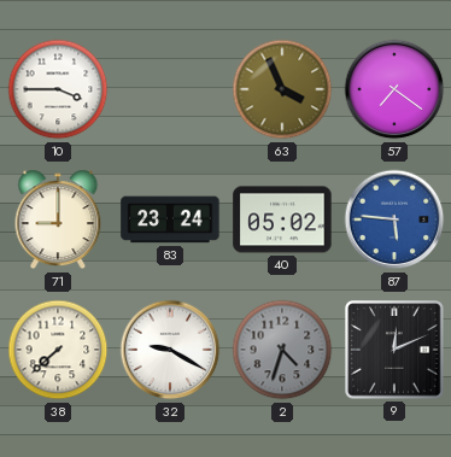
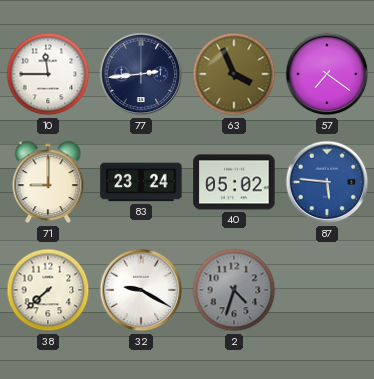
10: 3:45 -> 11:45 (48, 74)
77: none -> 2:44 (141, 74)
9: 12:11 -> none (394, 350)
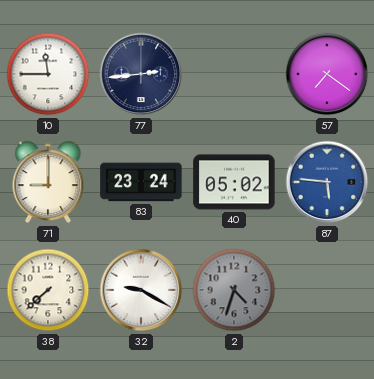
63: 3:56 -> none (234, 74)
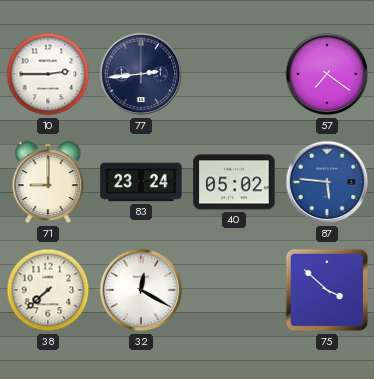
10: 11:45 -> 2:45 (48, 74)
32: 9:20 -> 12:20 (141, 290)
2: 4:33 -> none (234, 290)
75: none -> 3:52 (327, 290)
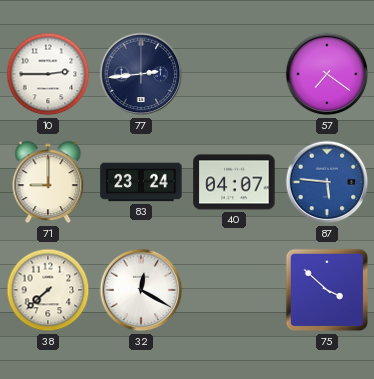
40: 05:02 -> 04:07 (234, 182)
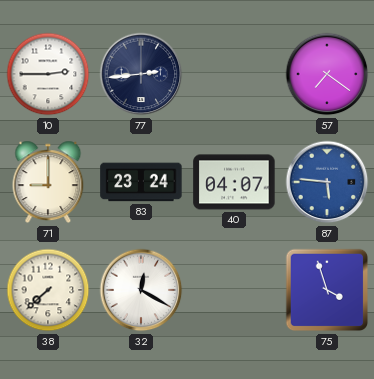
75: 3:52 -> 3:57 (327, 290)
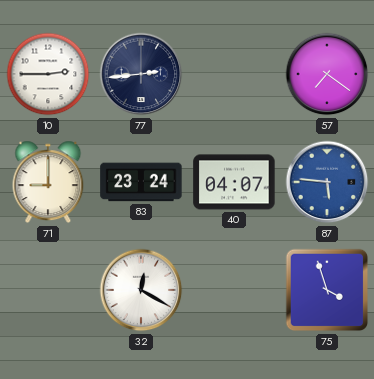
38: 7:38 -> none (48, 290)
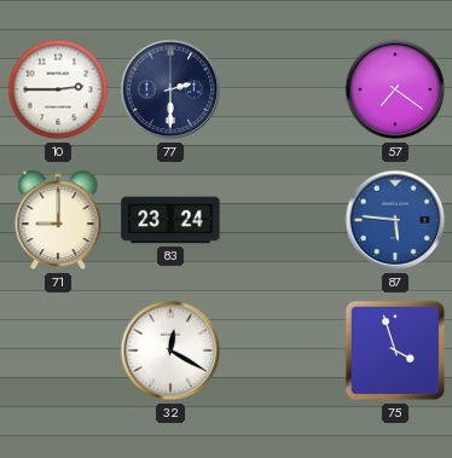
77: 2:44 -> 2:30 (170, 89)
40: 04:07 -> none (234, 182)
